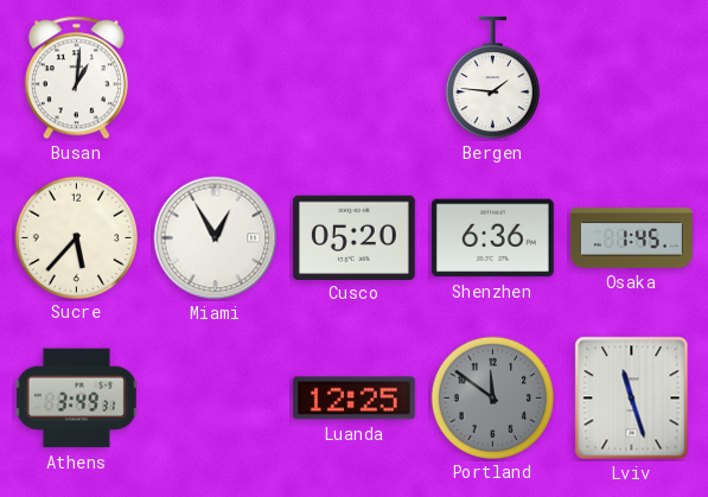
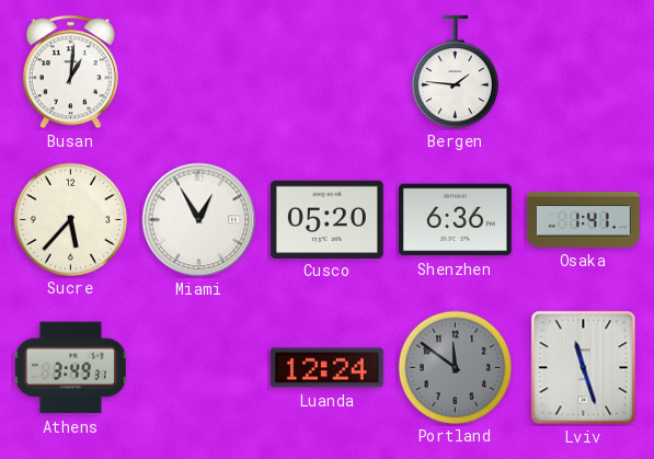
Osaka: 1:45 -> 1:41 (583, 220)
Luanda: 12:25 -> 12:24 (326, 368)
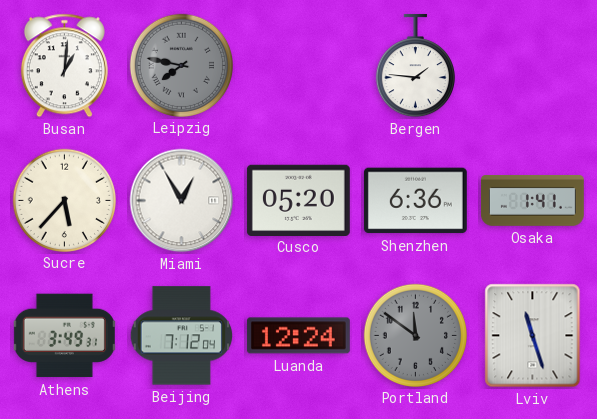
Leipzig: none -> 7:47 (181, 65)
Beijing: none -> 7:12 (181, 336)
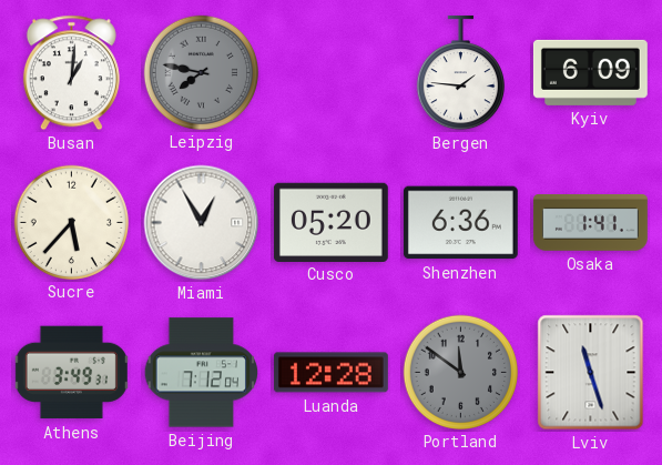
Kyiv: none -> 6:09 (590, 72)
Luanda: 12:24 -> 12:28 (330, 373)
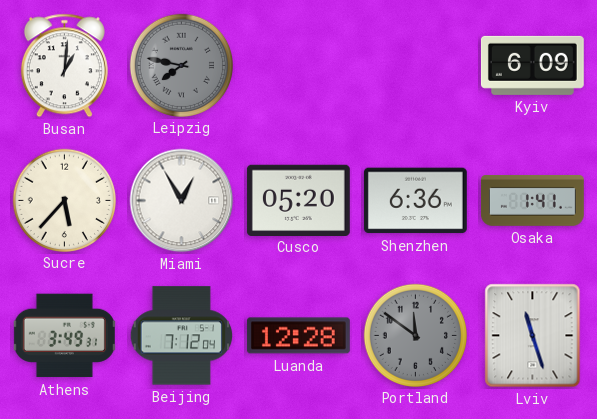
Bergen: 1:46 -> none (460, 73)
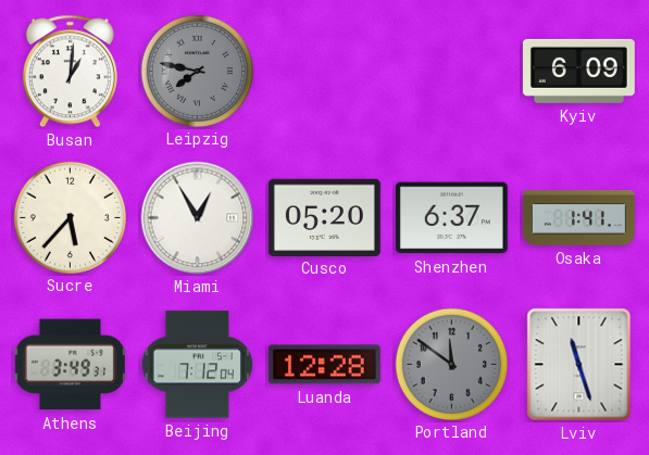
Shenzhen: 6:36 -> 6:37 (451, 218)
